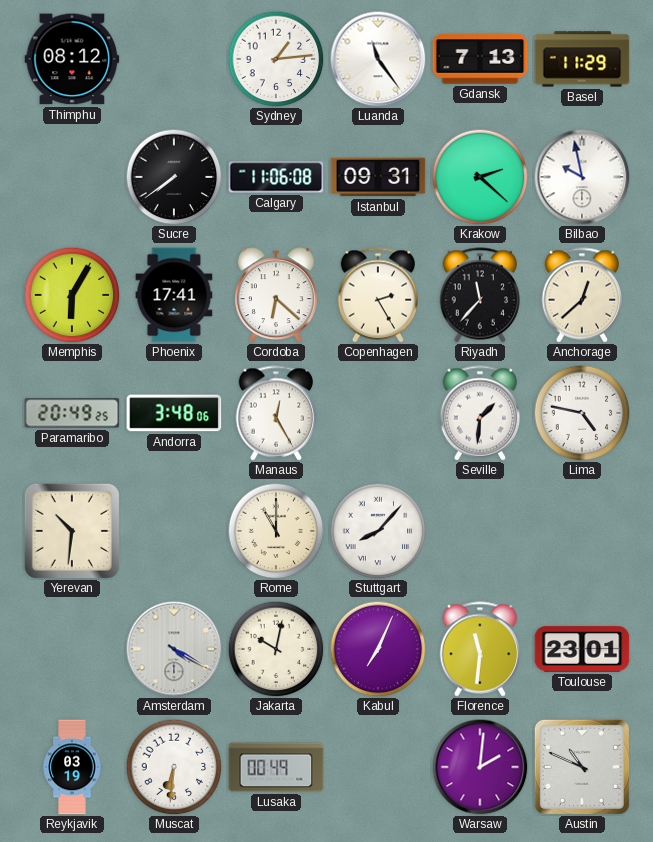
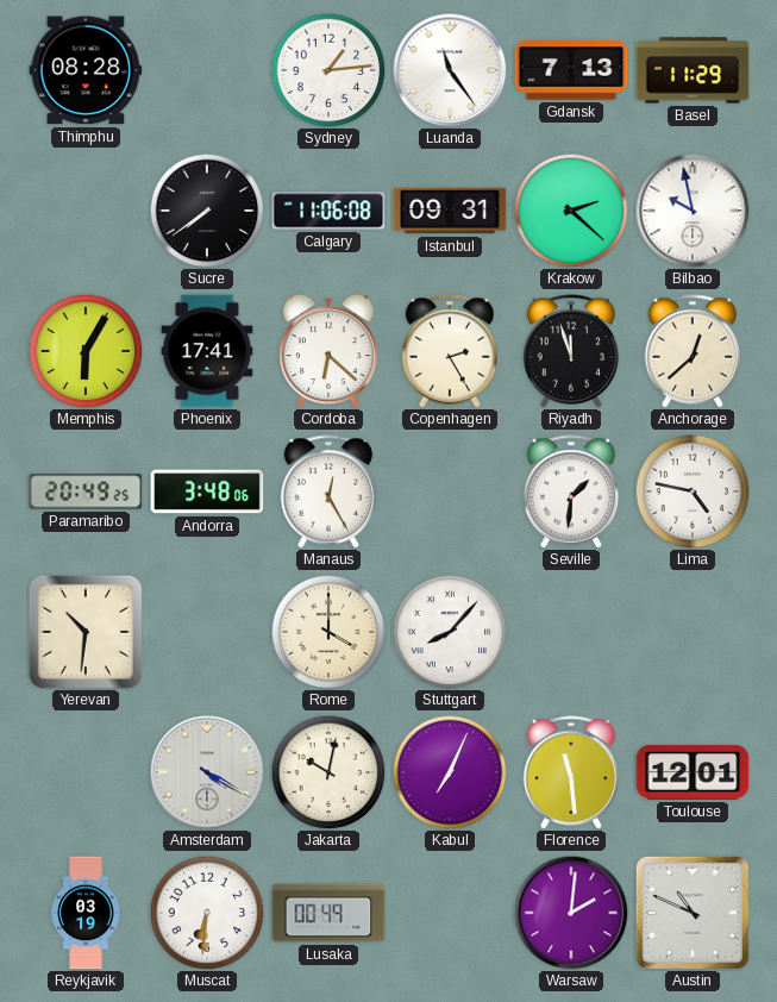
Thimphu: 08:12 -> 08:28 (86, 70)
Riyadh: 11:37 -> 11:57 (571, 351)
Rome: 11:00 -> 4:00 (328, 632)
Florence: 11:31 -> 11:29 (571, 772)
Toulouse: 23:01 -> 12:01 (693, 772)
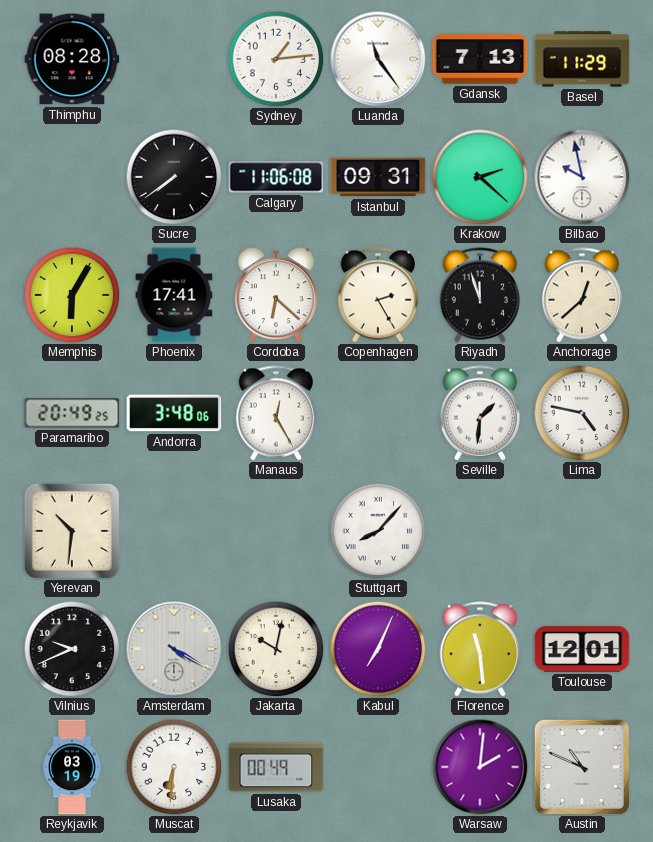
Rome: 4:00 -> none (328, 632)
Vilnius: none -> 9:41 (72, 649)
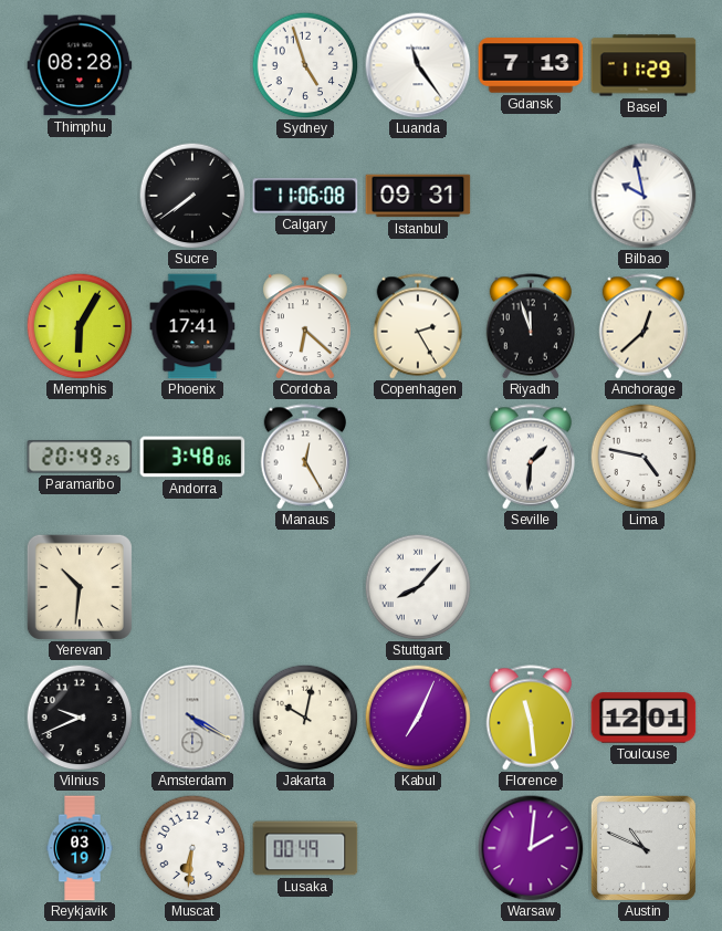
Sydney: 1:14 -> 4:57 (305, 65)
Krakow: 2:22 -> none (480, 177)
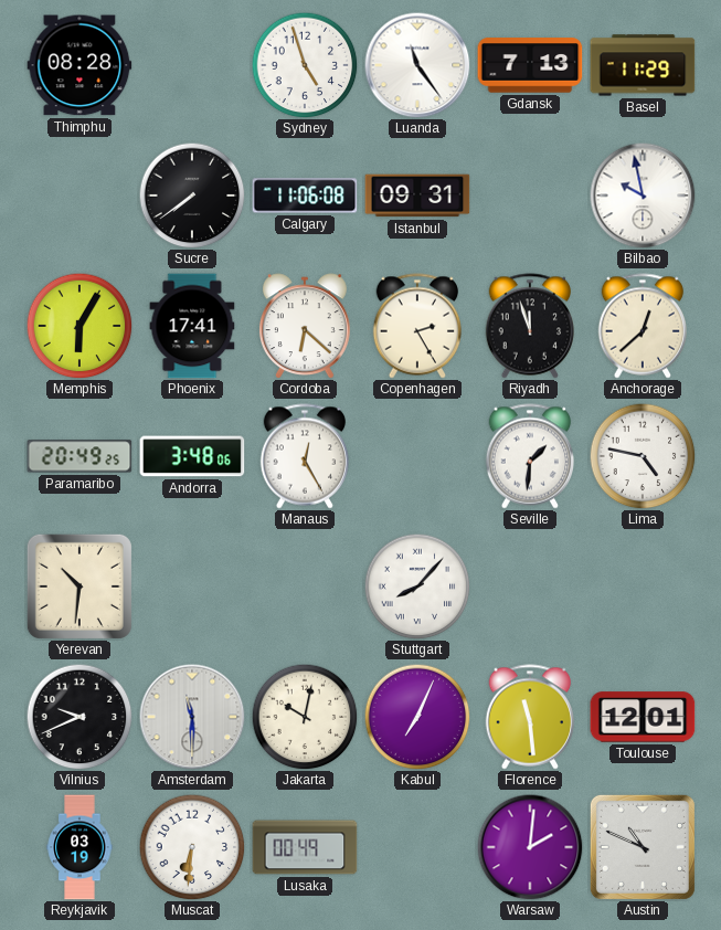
Amsterdam: 4:20 -> 11:30 (192, 717)
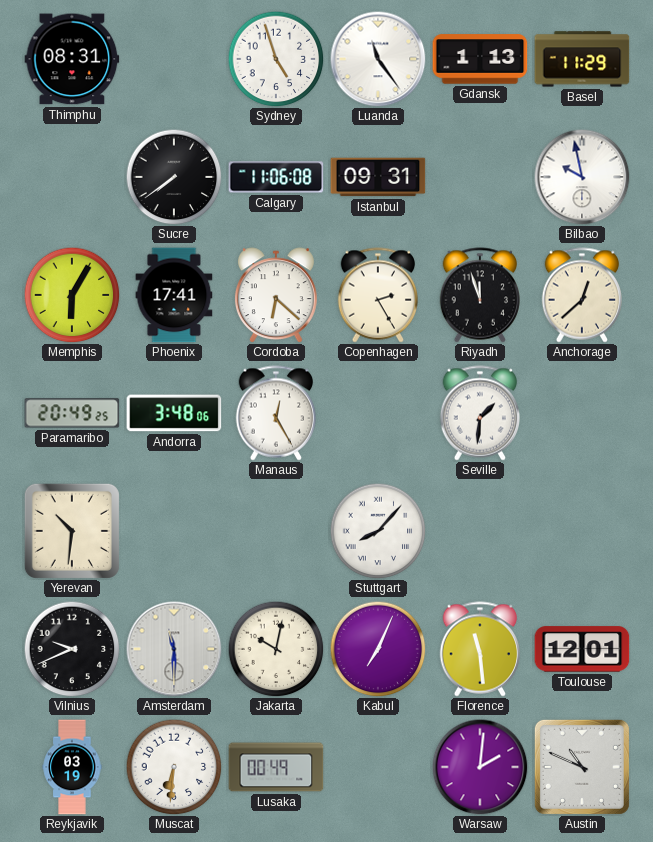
Thimphu: 08:28 -> 08:31 (72, 59)
Gdansk: 7:13 -> 1:13 (480, 59)
Lima: 4:47 -> none (643, 456)
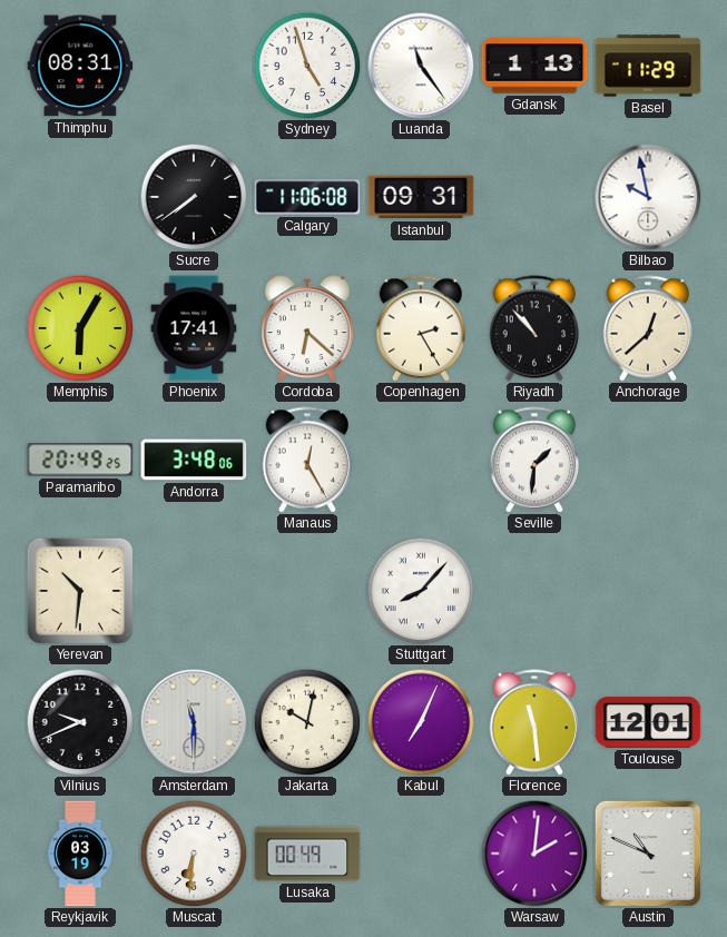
Riyadh: 11:57 -> 10:53 (534, 328)
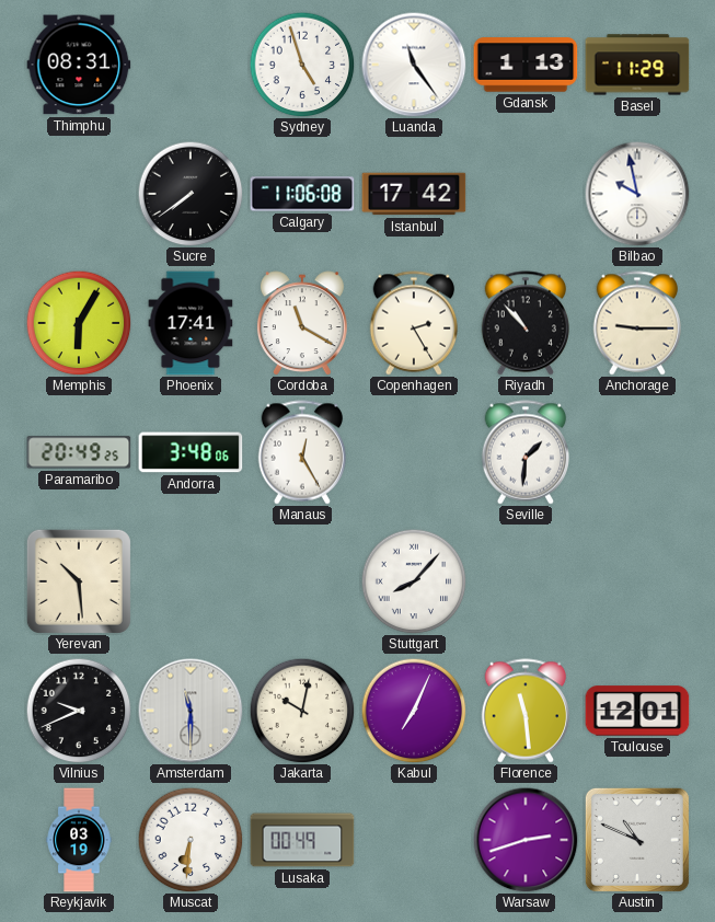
Istanbul: 09:31 -> 17:42 (414, 194)
Cordoba: 6:22 -> 11:20 (302, 323)
Anchorage: 12:38 -> 9:15 (637, 323)
Yerevan: 10:31 -> 10:29 (79, 581)
Warsaw: 2:01 -> 2:42 (526, 840)
